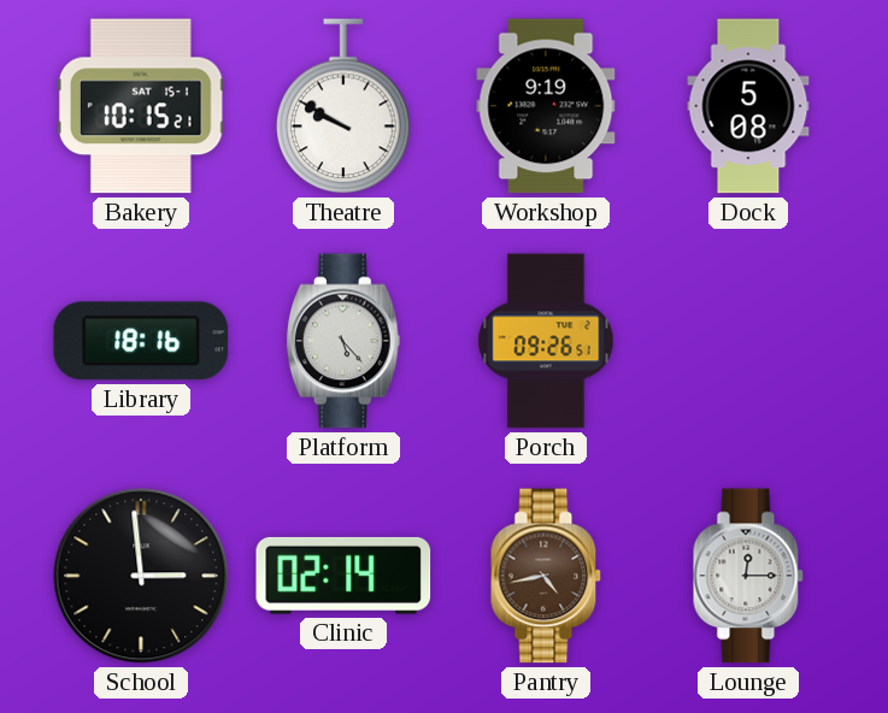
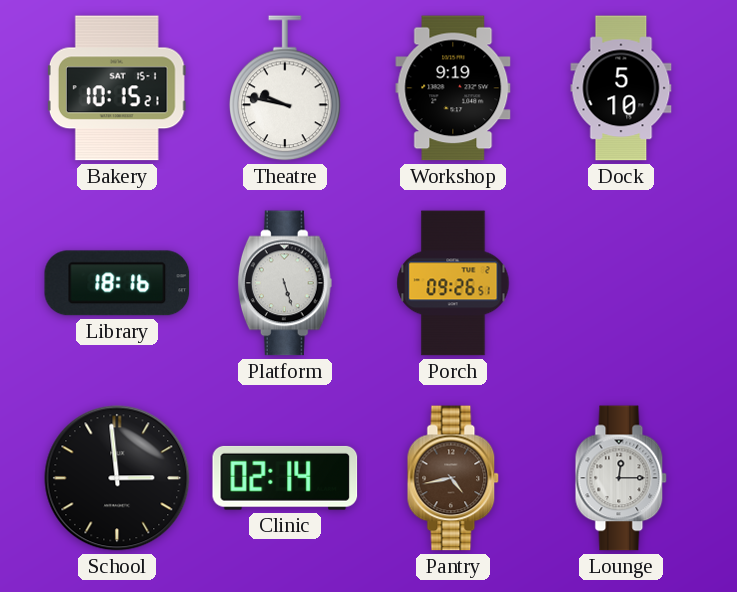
Theatre: 9:50 -> 9:47 (286, 88)
Dock: 5:08 -> 5:10 (621, 88)
Platform: 5:23 -> 5:27 (285, 283)
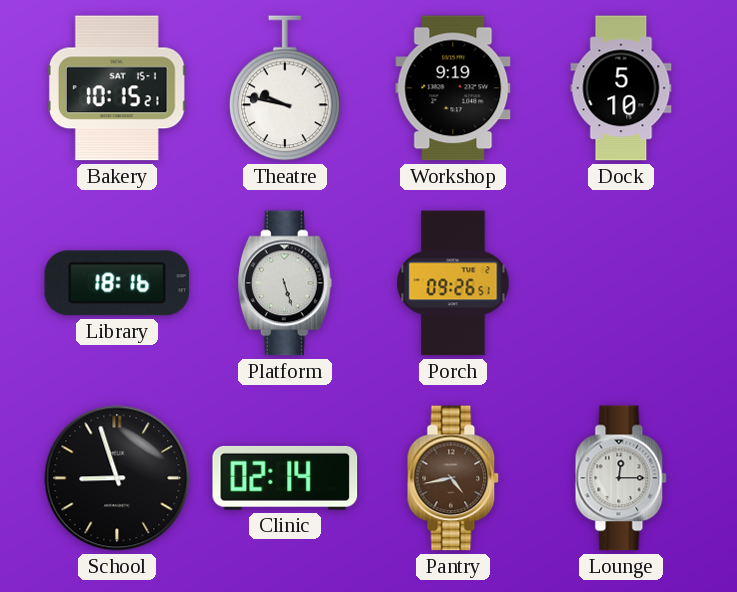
School: 2:59 -> 8:57 (117, 478)
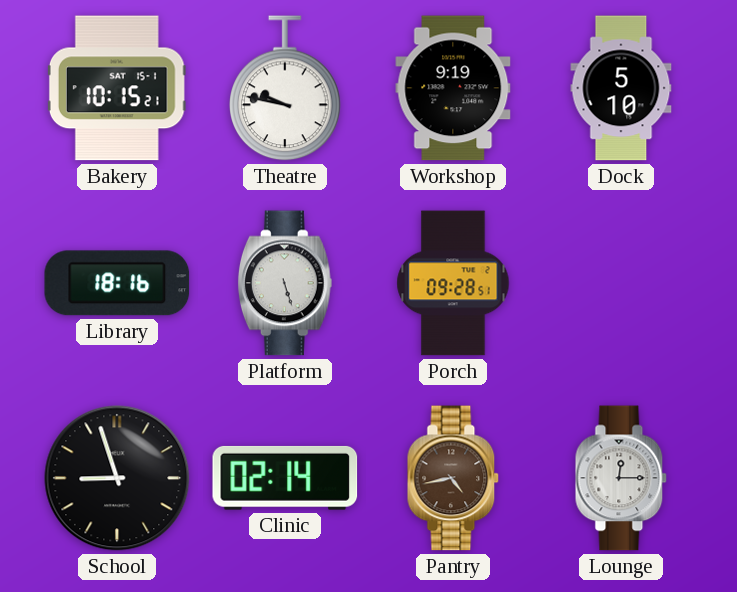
Porch: 09:26 -> 09:28 (453, 283)
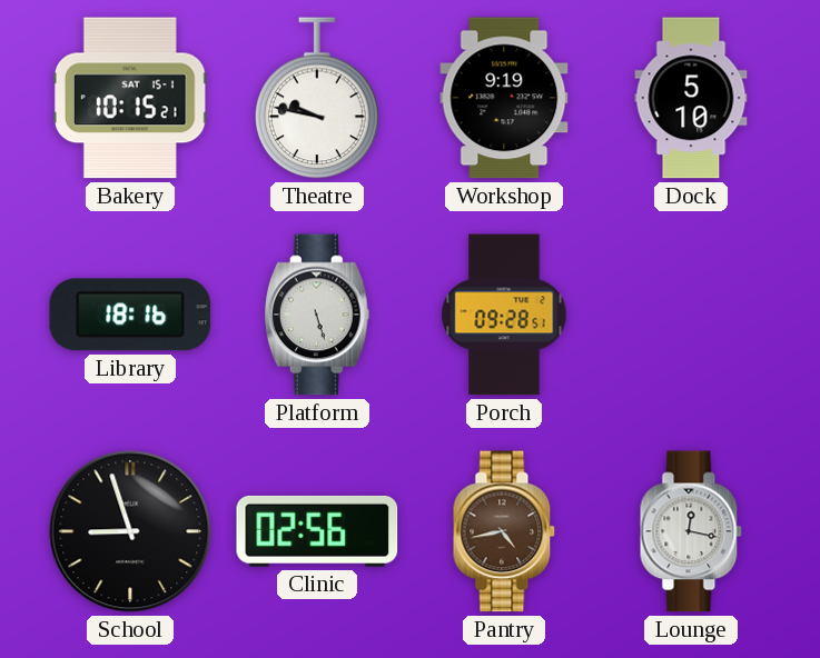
Clinic: 02:14 -> 02:56 (317, 531)
Lounge: 12:15 -> 12:17 (691, 531)
